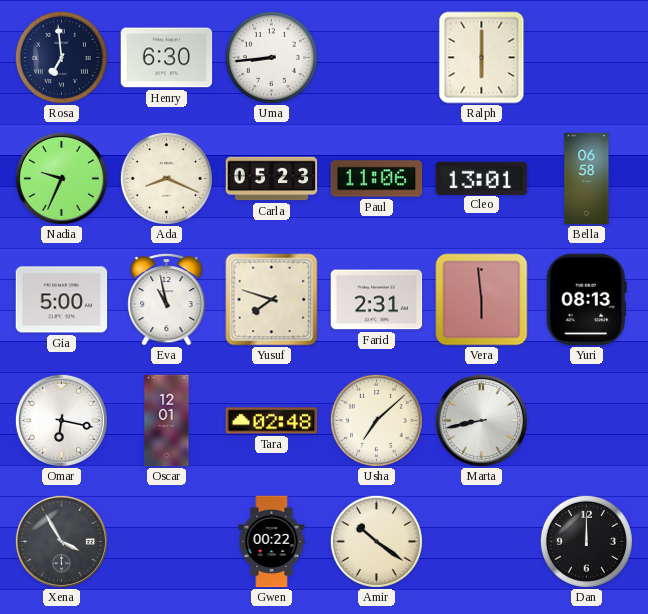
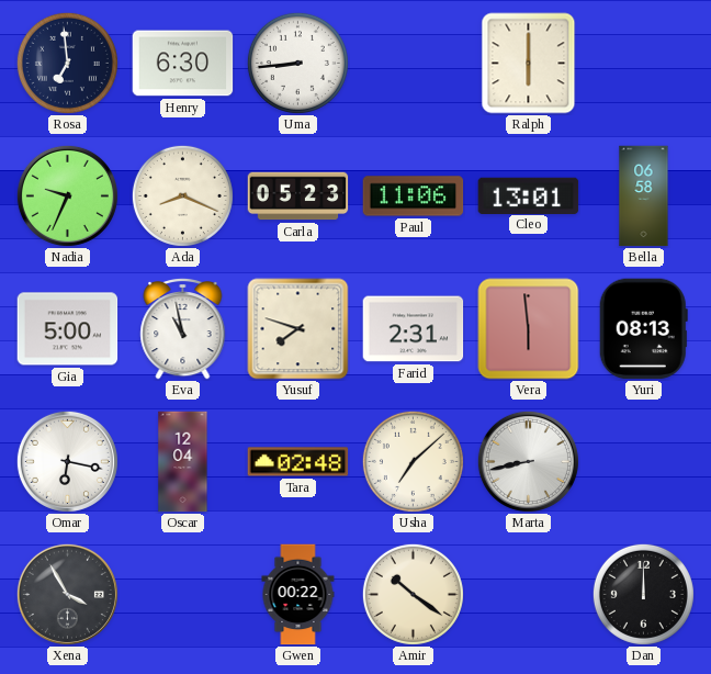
Oscar: 12:01 -> 12:04 (183, 462)
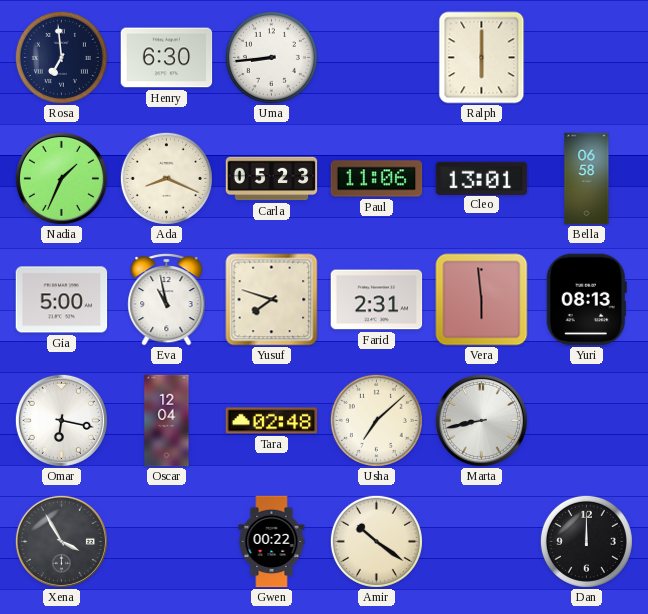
Nadia: 9:34 -> 1:34 (61, 178)
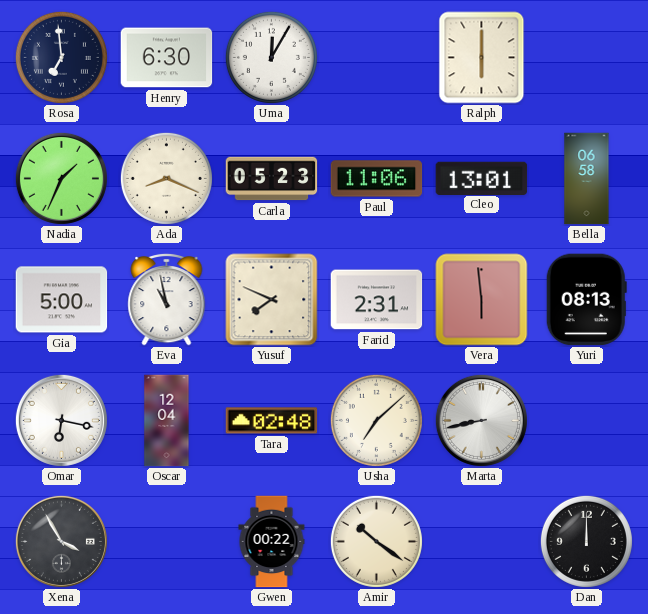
Uma: 8:44 -> 12:05 (271, 57)
Yusuf: 7:48 -> 7:49 (272, 300)
